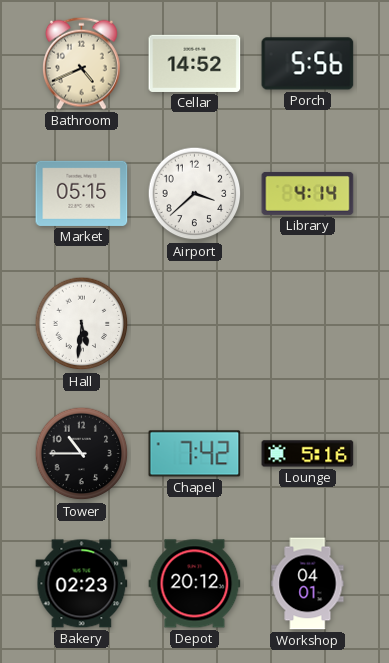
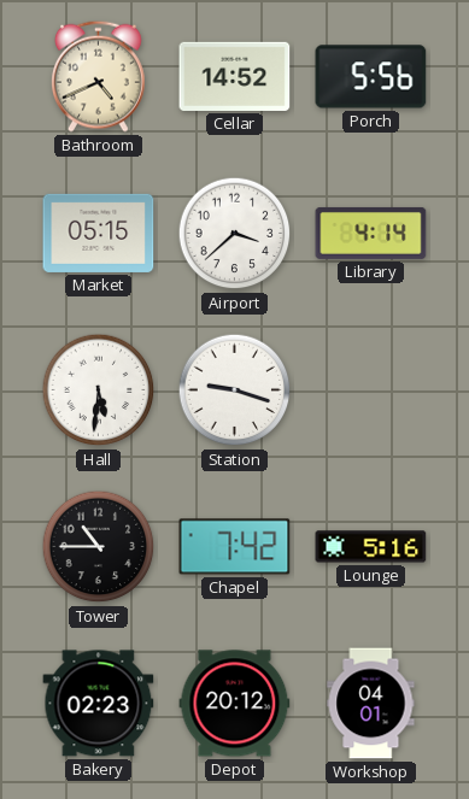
Station: none -> 9:18 (235, 390)
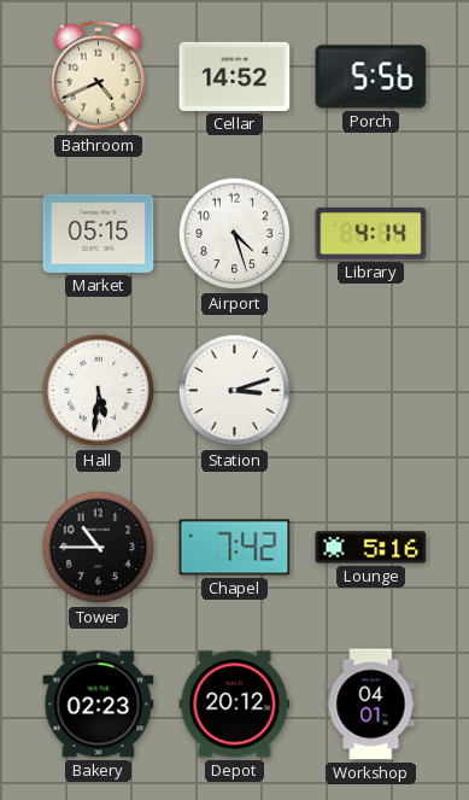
Airport: 3:38 -> 4:27 (235, 234)
Station: 9:18 -> 3:12 (235, 391)
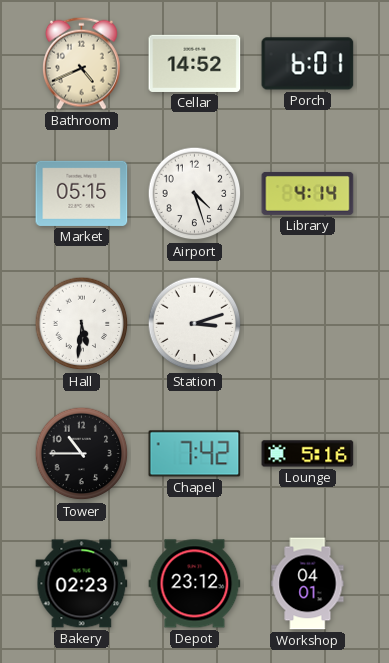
Porch: 5:56 -> 6:01 (308, 64)
Depot: 20:12 -> 23:12 (195, 584)
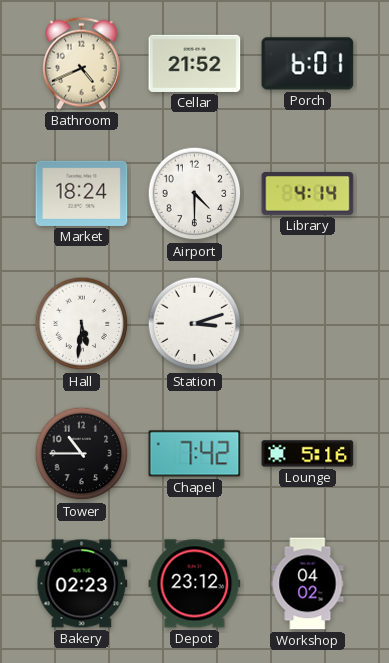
Cellar: 14:52 -> 21:52 (195, 63)
Market: 05:15 -> 18:24 (82, 193)
Airport: 4:27 -> 4:30 (195, 194)
Workshop: 04:01 -> 04:02 (308, 584)
